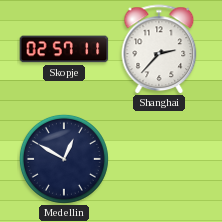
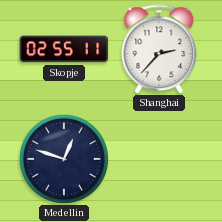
Skopje: 02:57 -> 02:55 (64, 49)
Medellin: 12:50 -> 12:48 (64, 159)
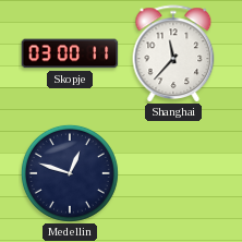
Skopje: 02:55 -> 03:00 (70, 53)
Shanghai: 2:37 -> 11:37 (173, 53)
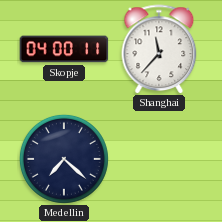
Skopje: 03:00 -> 04:00 (64, 49)
Medellin: 12:48 -> 7:22 (64, 159)
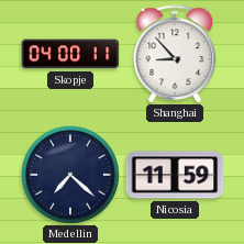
Shanghai: 11:37 -> 8:53 (175, 54)
Nicosia: none -> 11:59 (175, 175)
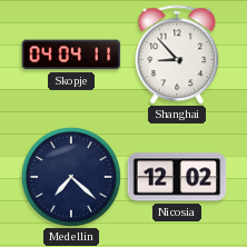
Skopje: 04:00 -> 04:04 (71, 55)
Nicosia: 11:59 -> 12:02 (177, 177)
